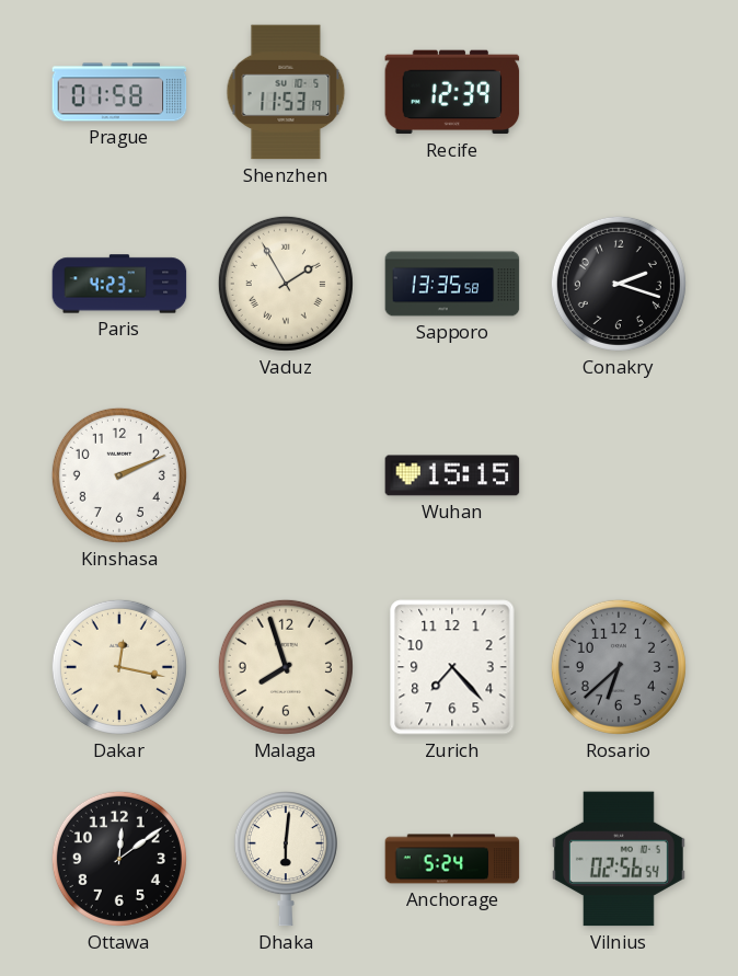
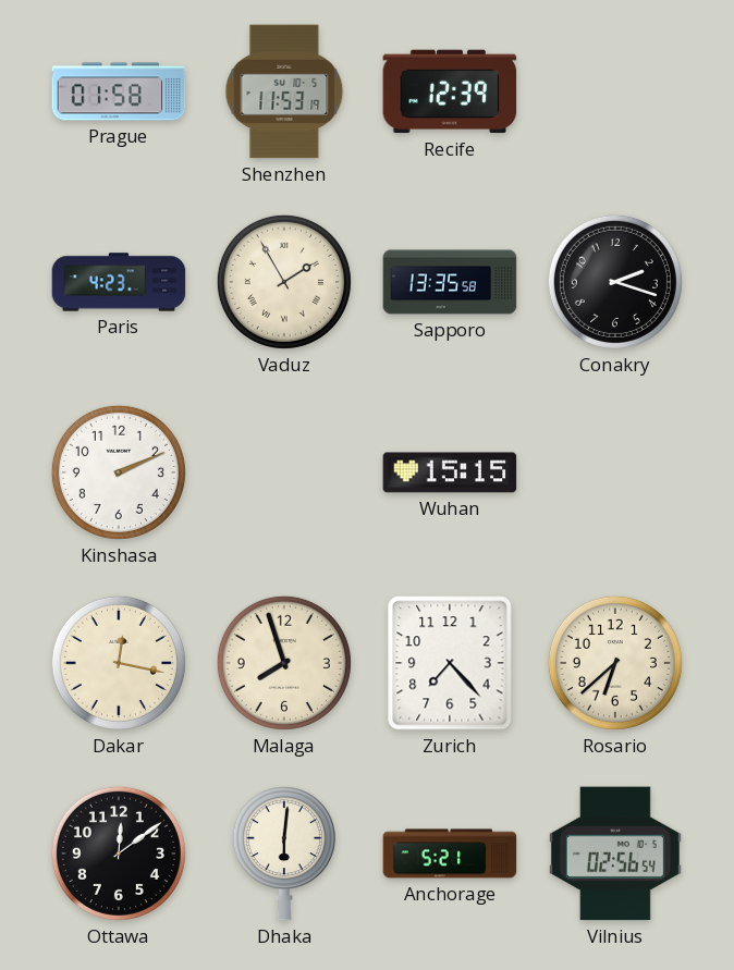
Rosario dial: grey -> cream (615, 663)
Anchorage: 5:24 -> 5:21 (450, 854)
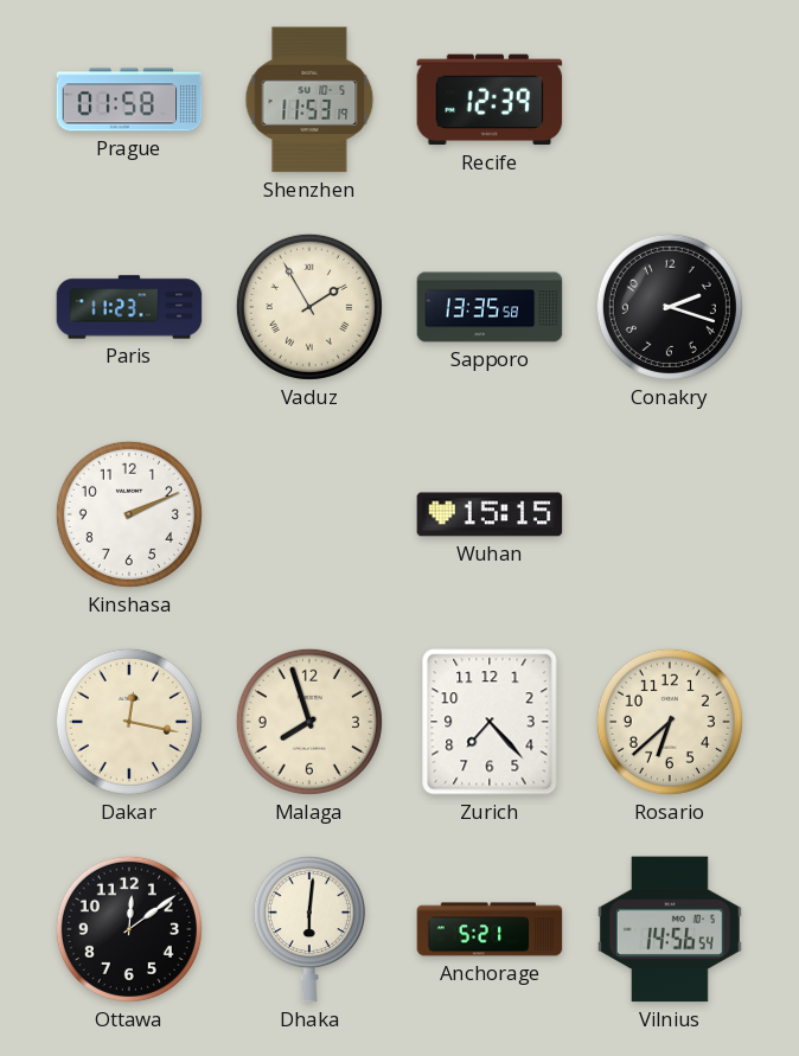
Paris: 4:23 -> 11:23 (129, 307)
Vilnius: 02:56 -> 14:56 (670, 929)
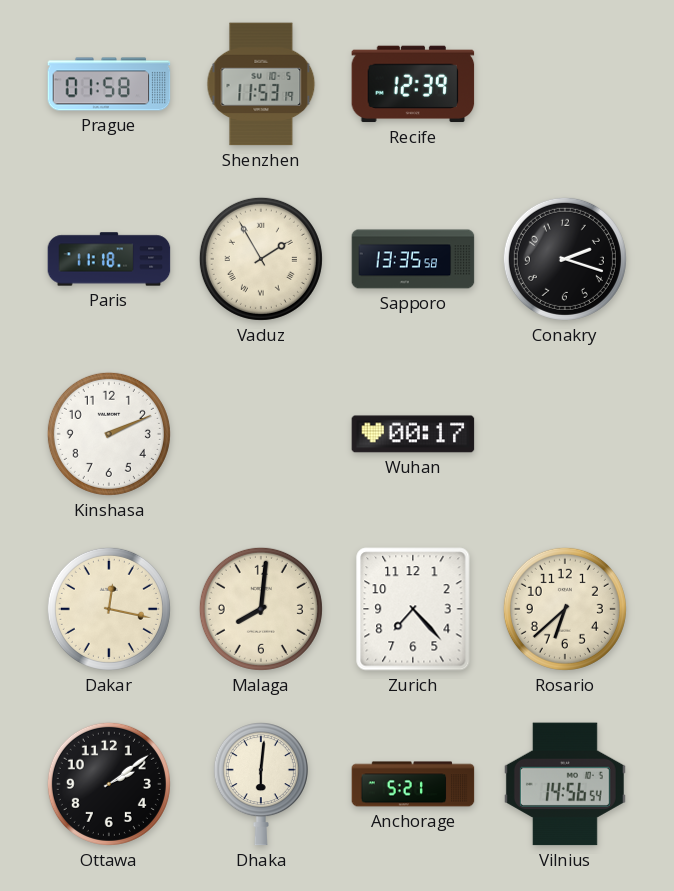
Paris: 11:23 -> 11:18 (109, 259)
Wuhan: 15:15 -> 00:17 (413, 434)
Malaga: 7:57 -> 8:01 (261, 609)
Ottawa: 12:09 -> 2:09 (109, 784)
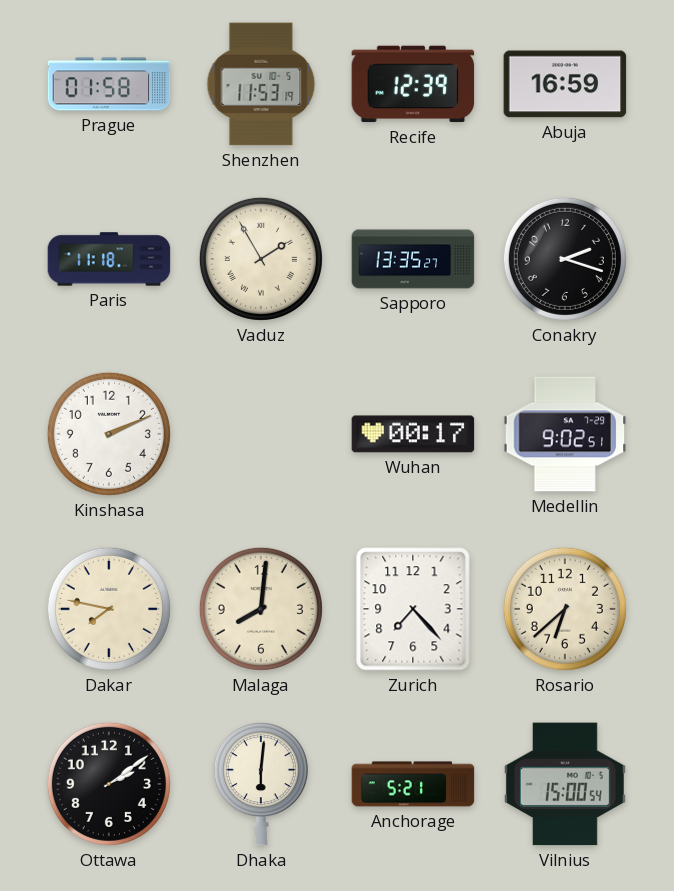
Abuja: none -> 16:59 (565, 84)
Sapporo: 13:35:58 -> 13:35:27 (413, 259)
Medellin: none -> 9:02 (565, 434)
Dakar: 12:17 -> 7:47 (109, 609)
Vilnius: 14:56 -> 15:00 (565, 784)
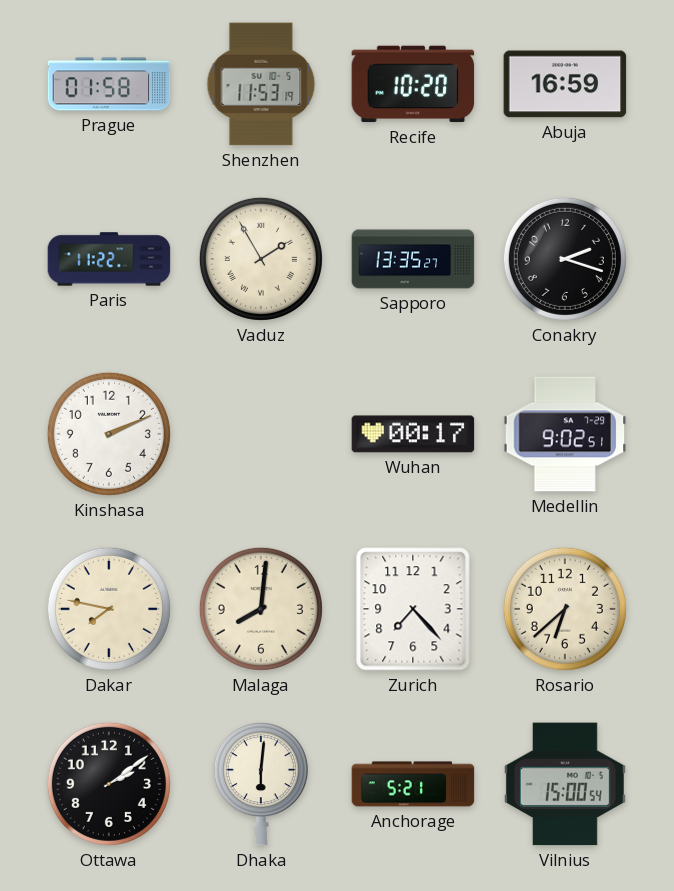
Recife: 12:39 -> 10:20 (413, 84)
Paris: 11:18 -> 11:22 (109, 259)
